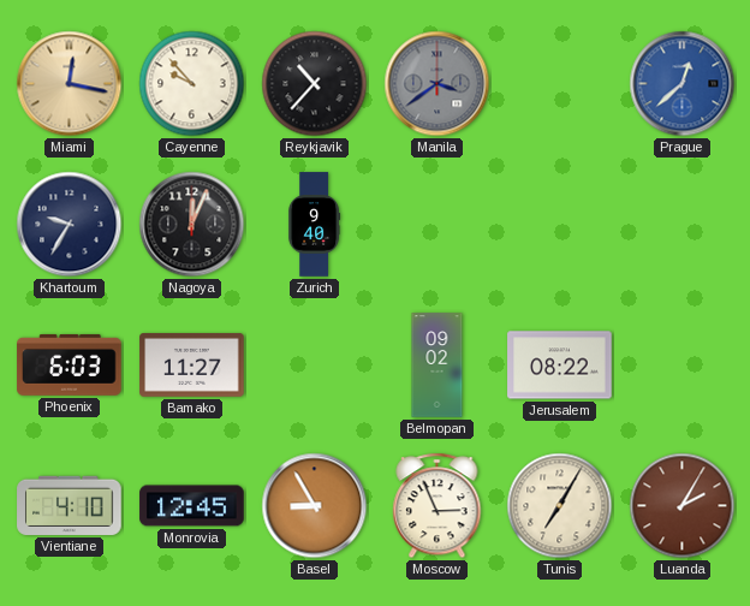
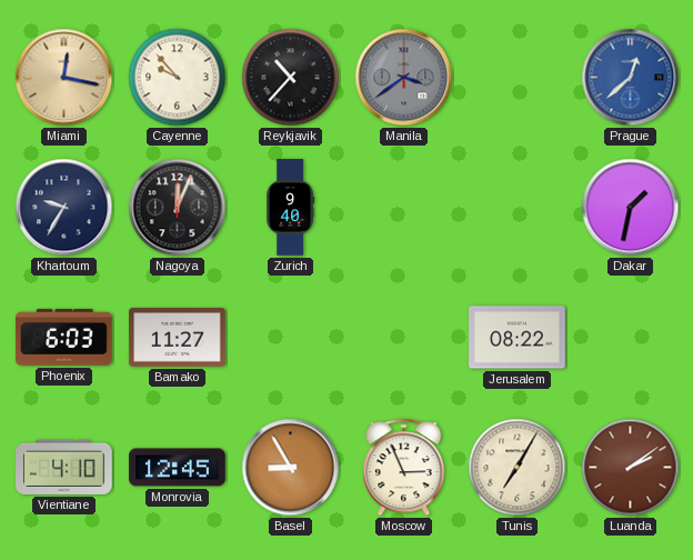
Dakar: none -> 1:32 (631, 208)
Belmopan: 09:02 -> none (437, 366)
Luanda: 2:05 -> 2:09 (631, 468)
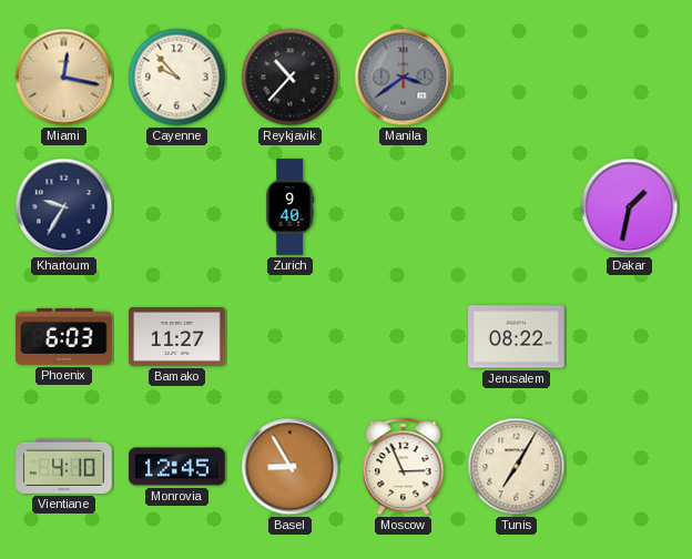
Prague: 12:38 -> none (631, 78)
Nagoya: 12:04 -> none (178, 208)
Luanda: 2:09 -> none (631, 468)
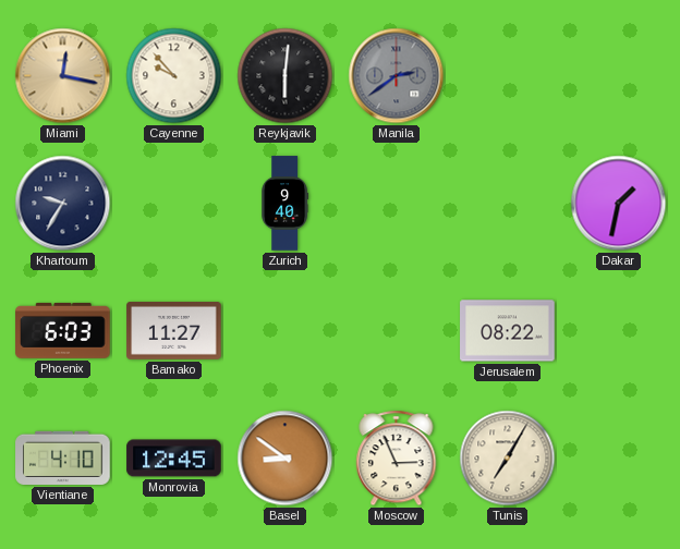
Reykjavik: 10:37 -> 6:01 (286, 76)
Manila: 3:39 -> 2:39 (397, 76)
Basel: 8:55 -> 8:51 (286, 459)
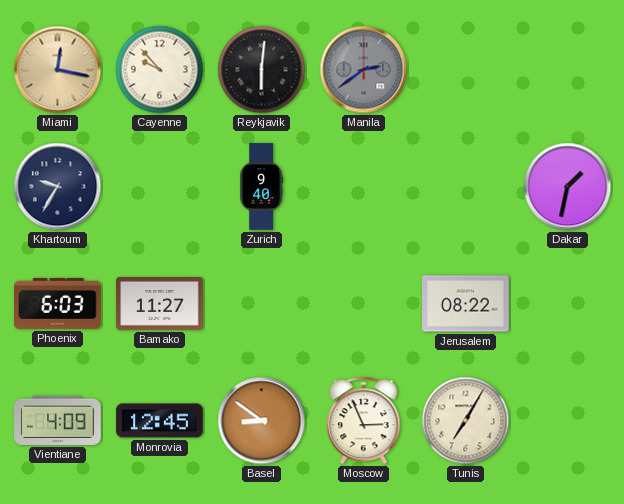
Vientiane: 4:10 -> 4:09 (58, 420)
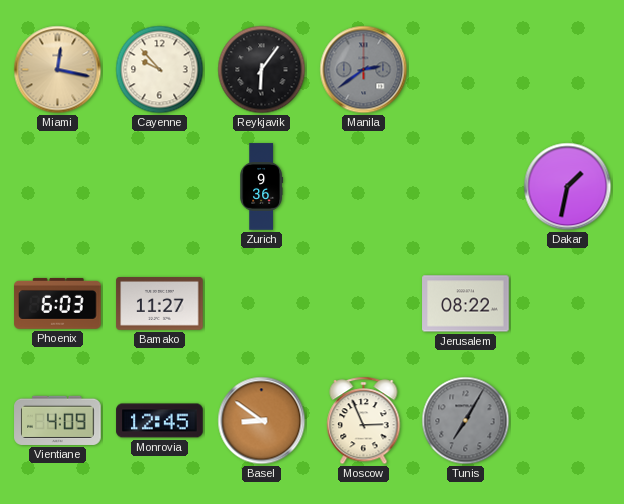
Reykjavik: 6:01 -> 6:06 (262, 70)
Khartoum: 9:35 -> none (58, 187)
Zurich: 9:40 -> 9:36 (262, 187)
Tunis dial: cream -> grey (466, 421)
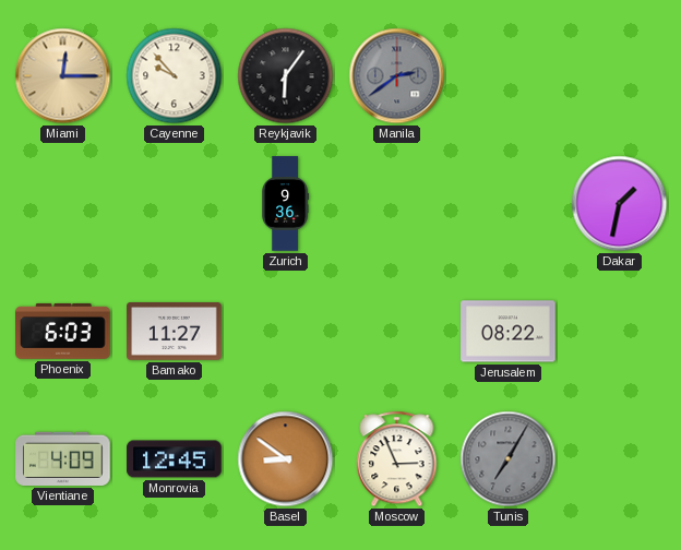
Miami: 12:17 -> 12:15 (63, 76)
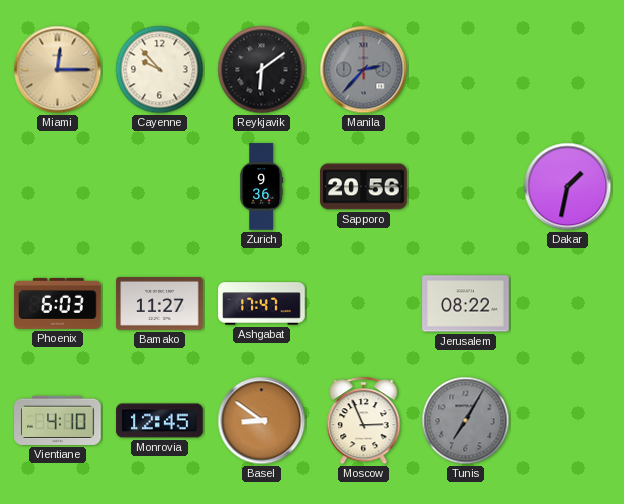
Reykjavik: 6:06 -> 6:09 (262, 70)
Manila: 2:39 -> 2:37 (364, 70)
Sapporo: none -> 20:56 (364, 187)
Ashgabat: none -> 17:47 (262, 304)
Vientiane: 4:09 -> 4:10 (58, 420)
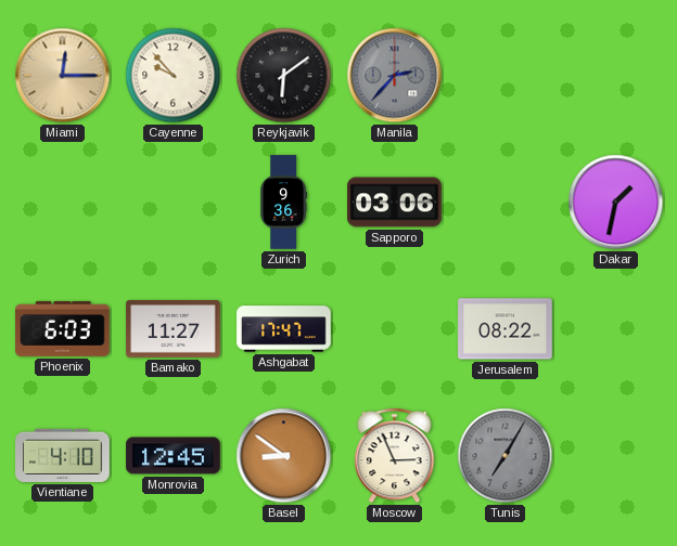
Sapporo: 20:56 -> 03:06 (395, 203)
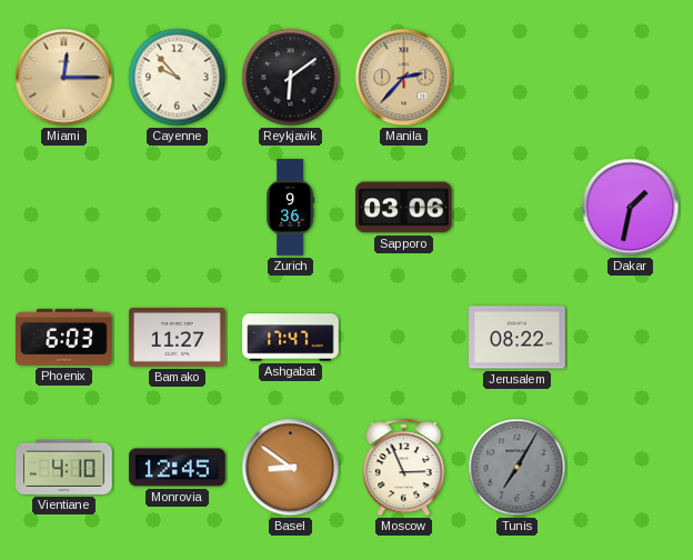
Manila dial: grey -> champagne (404, 78)
